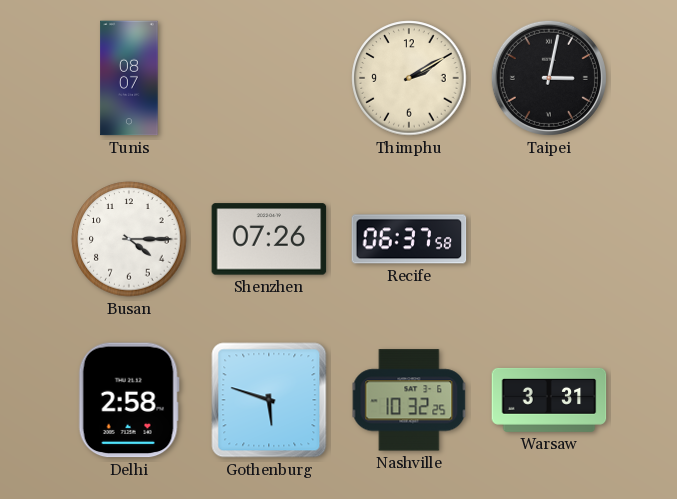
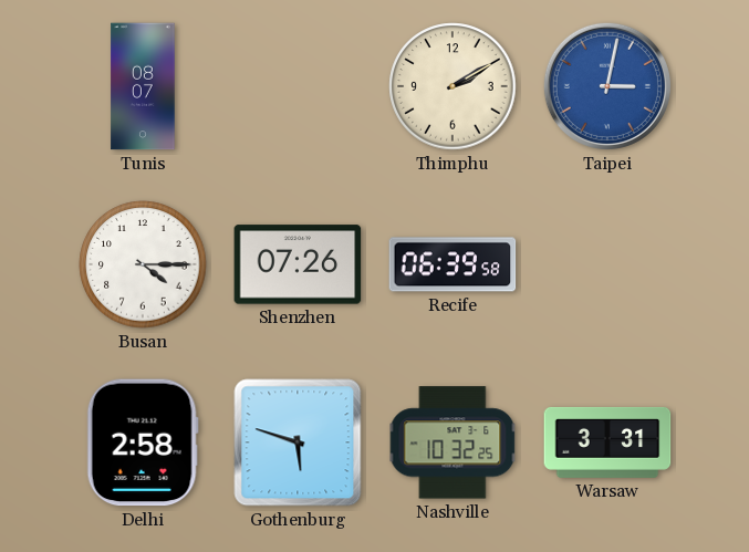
Taipei dial: black -> blue (607, 86)
Recife: 06:37 -> 06:39 (452, 264)
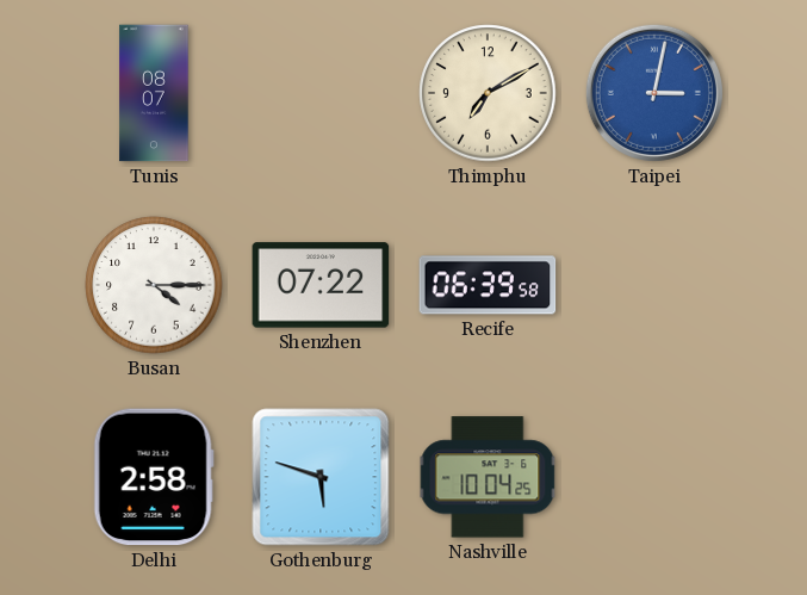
Thimphu: 2:10 -> 7:10 (488, 93)
Shenzhen: 07:26 -> 07:22 (321, 285)
Nashville: 10:32 -> 10:04 (488, 477)
Warsaw: 3:31 -> none (607, 442)
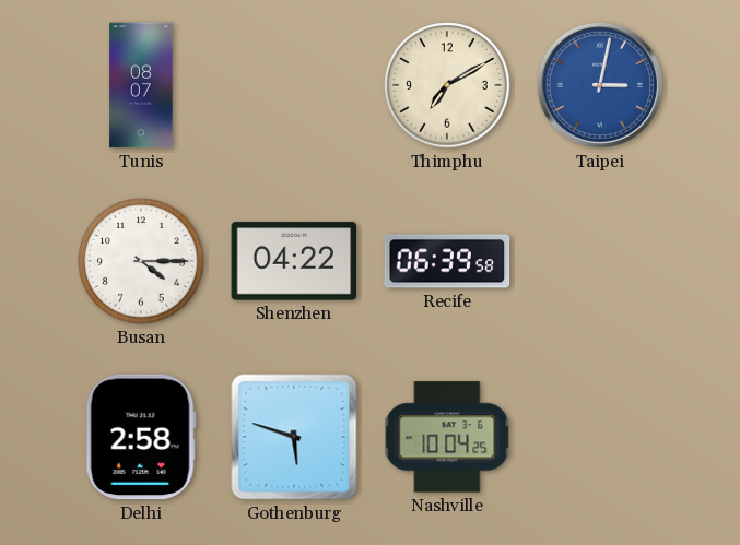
Shenzhen: 07:22 -> 04:22 (294, 261)
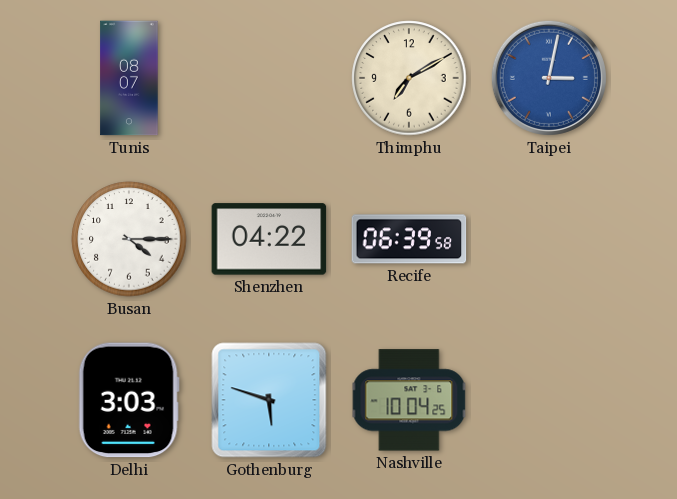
Delhi: 2:58 -> 3:03 (129, 400)
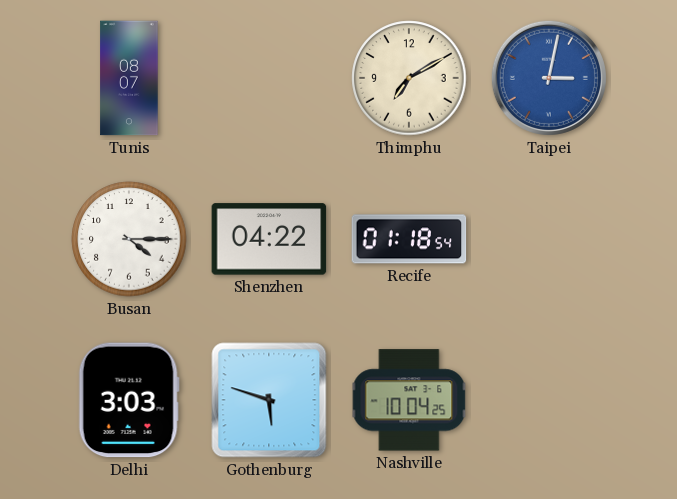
Recife: 06:39 -> 01:18 (409, 239)
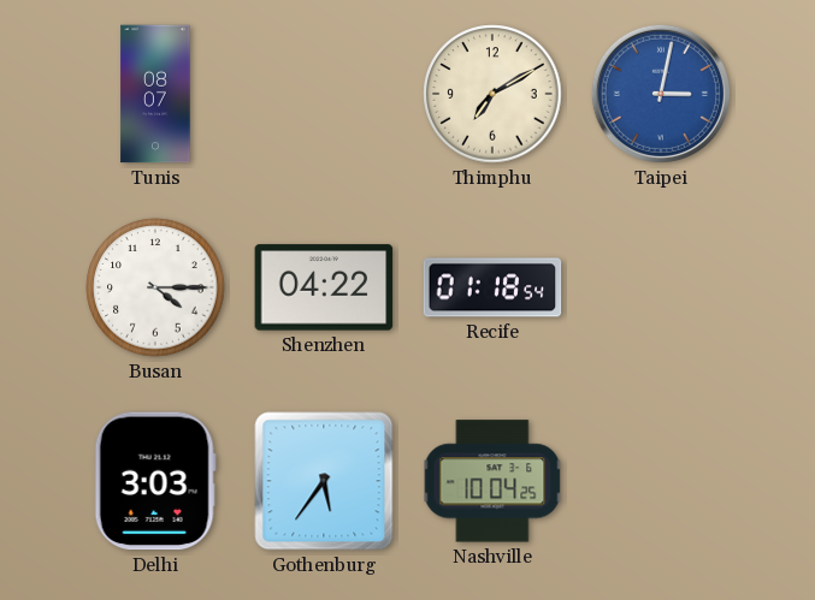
Gothenburg: 5:48 -> 5:36 (324, 481)
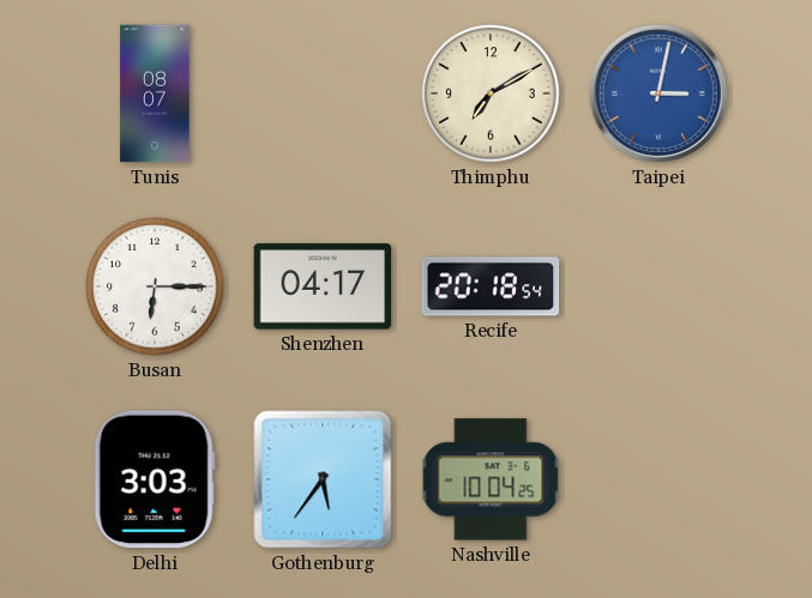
Busan: 4:15 -> 6:15 (155, 286)
Shenzhen: 04:22 -> 04:17 (323, 286)
Recife: 01:18 -> 20:18 (491, 286)
